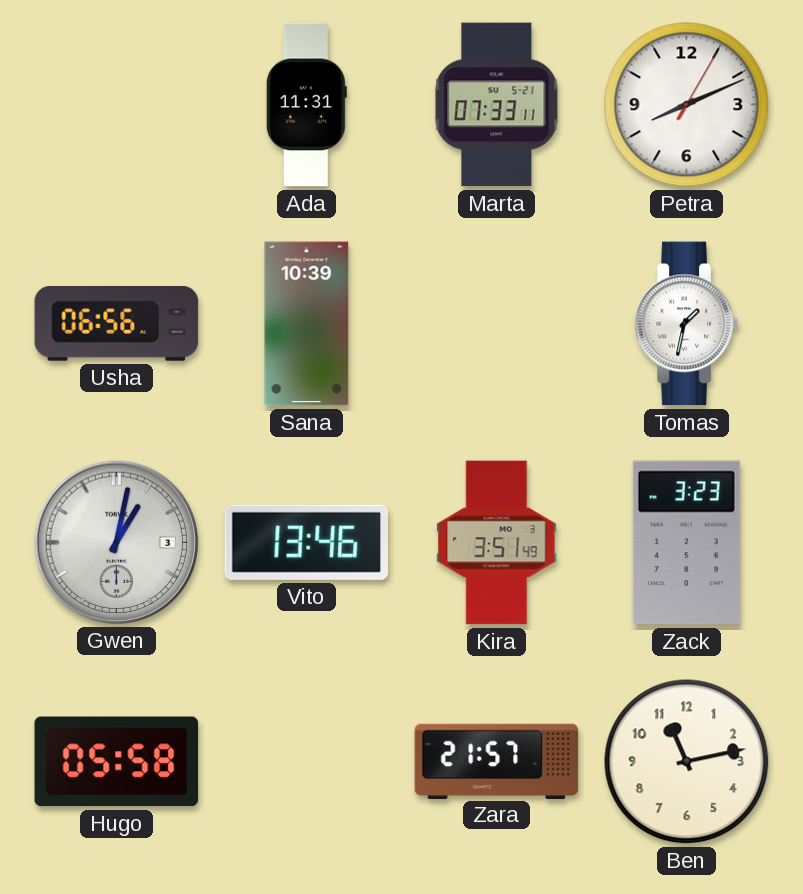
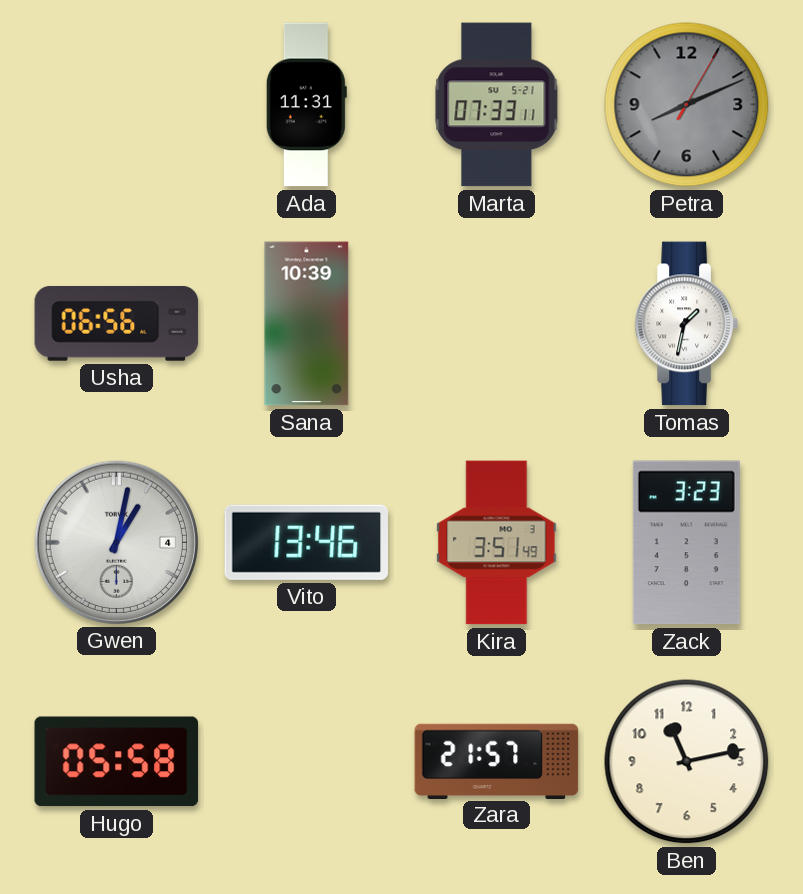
Petra dial: white -> grey (687, 105)
Gwen date: 3 -> 4 (116, 542)
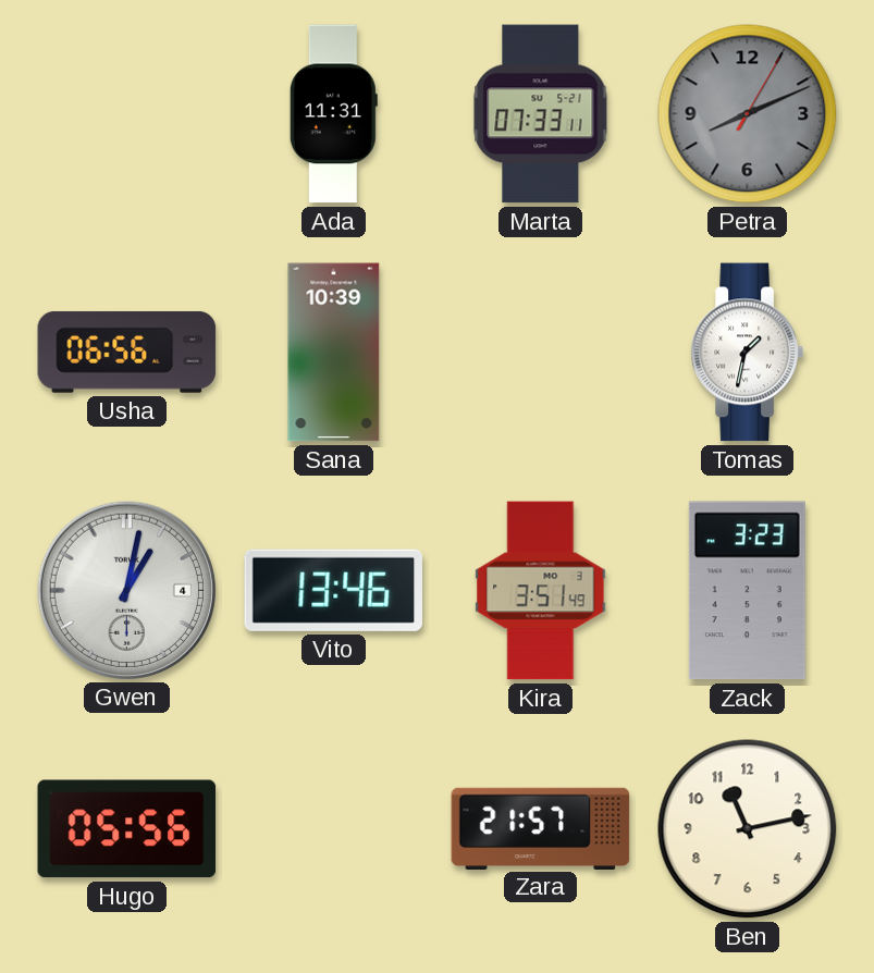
Hugo: 05:58 -> 05:56 (127, 829)
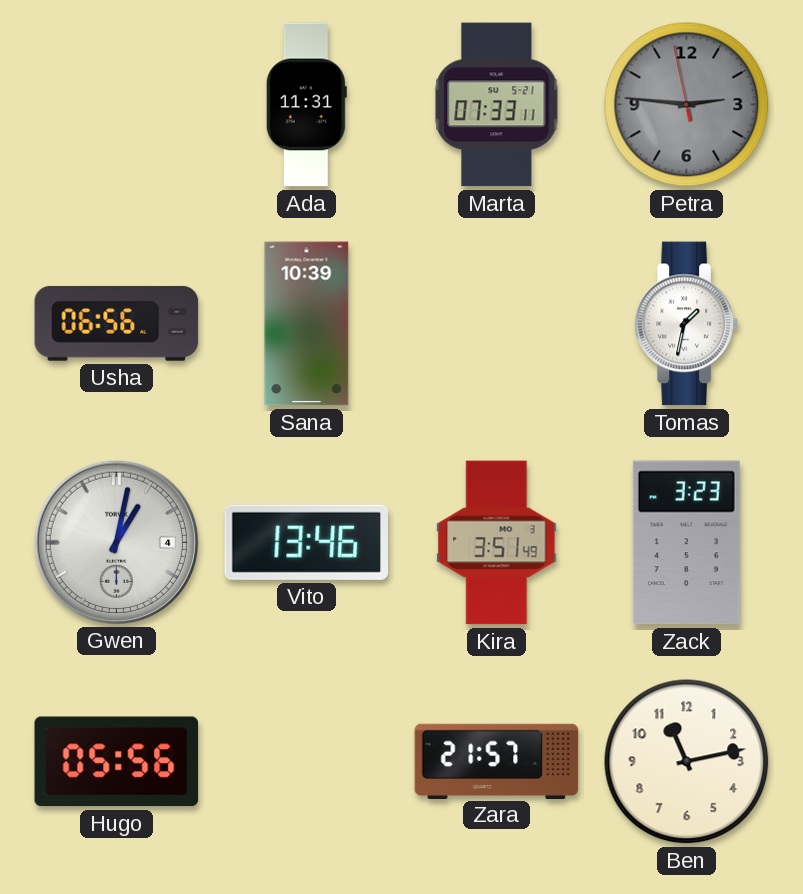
Petra: 8:11 -> 2:45 (687, 105)
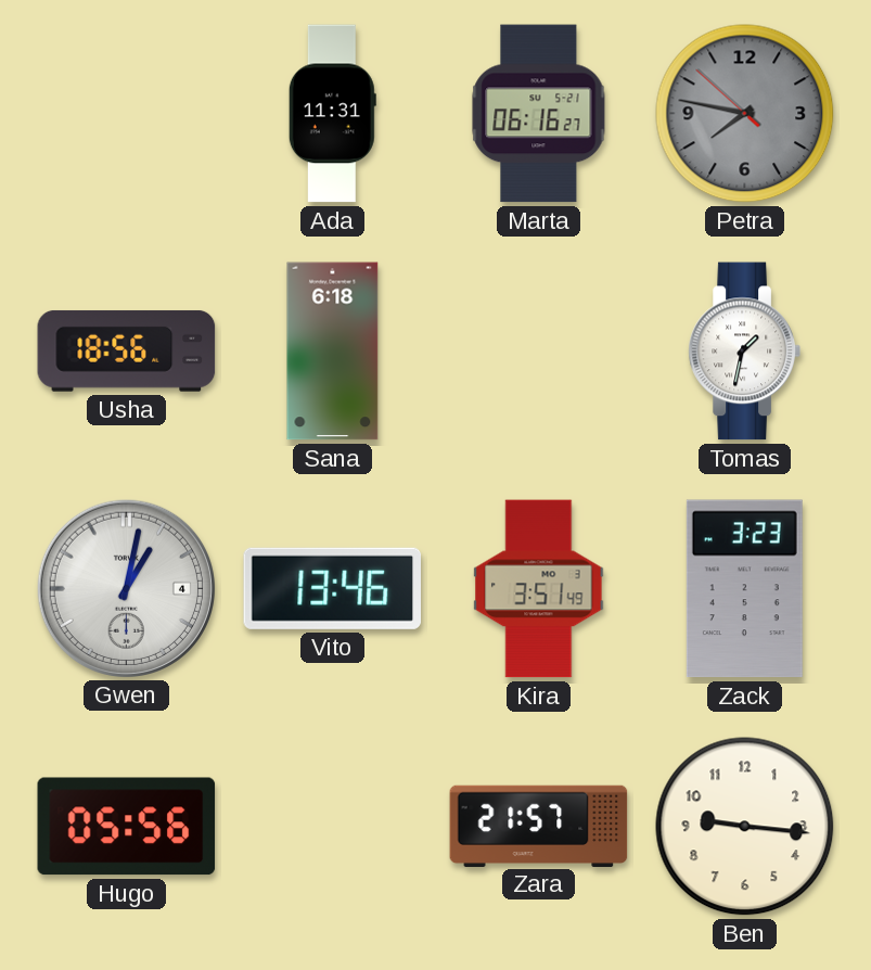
Marta: 07:33 -> 06:16 (539, 114)
Petra: 2:45 -> 7:46 (745, 114)
Usha: 06:56 -> 18:56 (127, 350)
Sana: 10:39 -> 6:18 (333, 352)
Ben: 11:13 -> 9:16 (745, 827)
